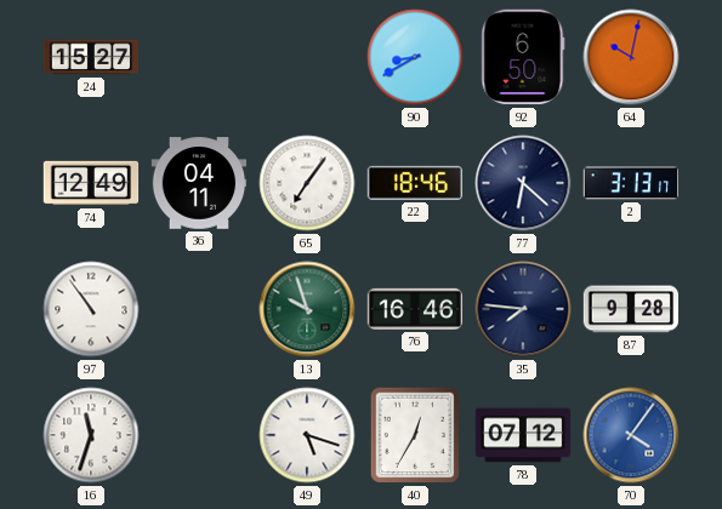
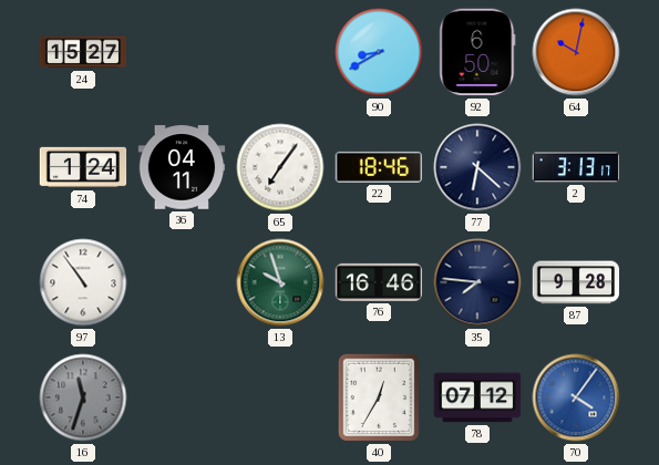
74: 12:49 -> 1:24 (83, 167)
16 dial: white -> grey (83, 397)
49: 5:18 -> none (307, 435)
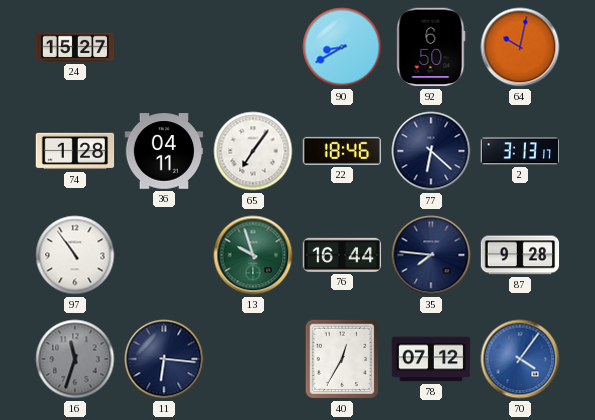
74: 1:24 -> 1:28 (75, 151)
76: 16:46 -> 16:44 (342, 255)
11: none -> 6:16 (164, 359)
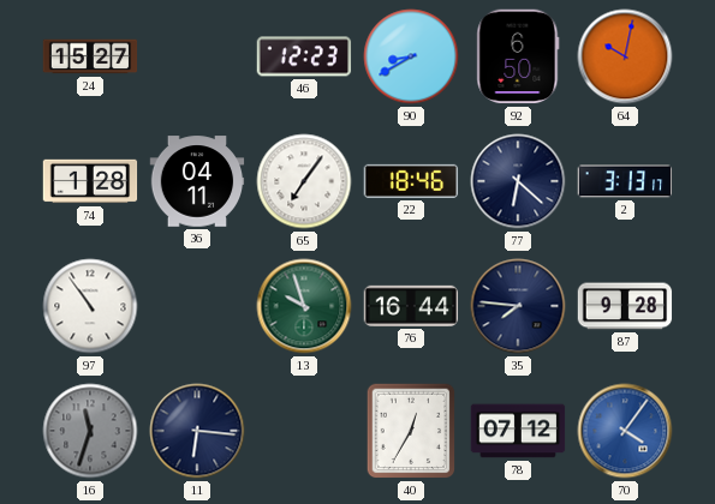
46: none -> 12:23 (304, 56)
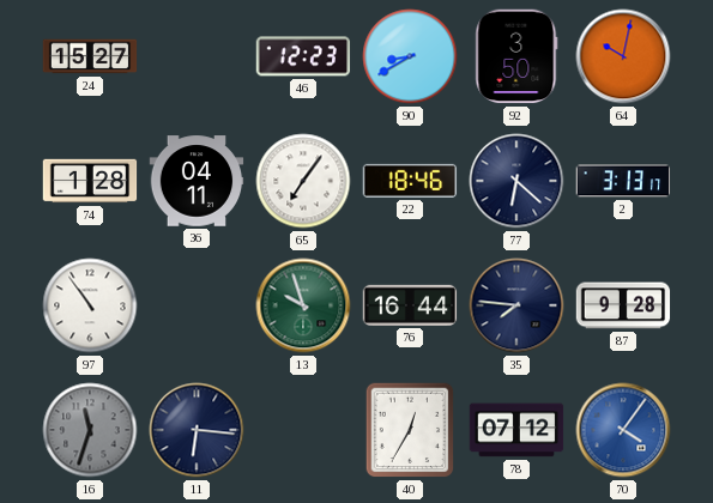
92: 6:50 -> 3:50 (516, 56)
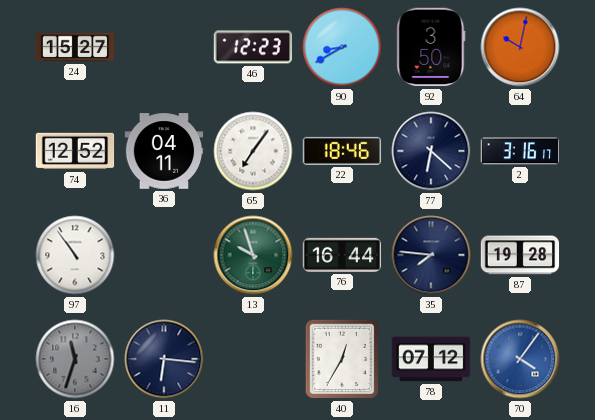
74: 1:28 -> 12:52 (75, 151)
2: 3:13 -> 3:16 (520, 151)
87: 9:28 -> 19:28 (520, 255)
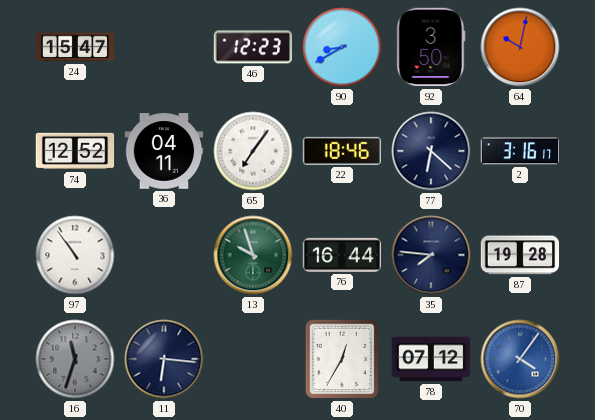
24: 15:27 -> 15:47 (75, 47)
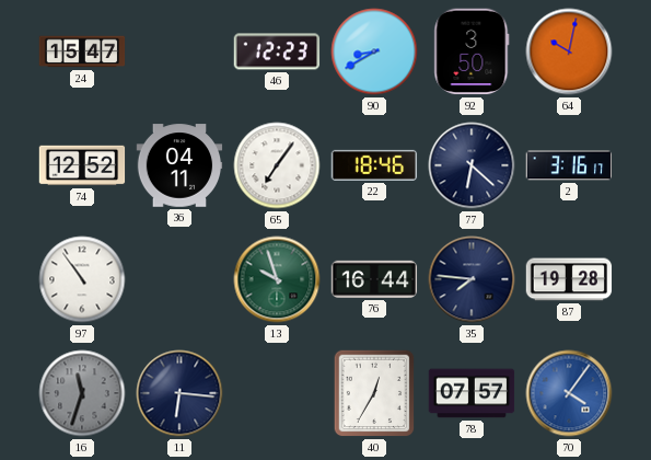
78: 07:12 -> 07:57 (472, 393)
